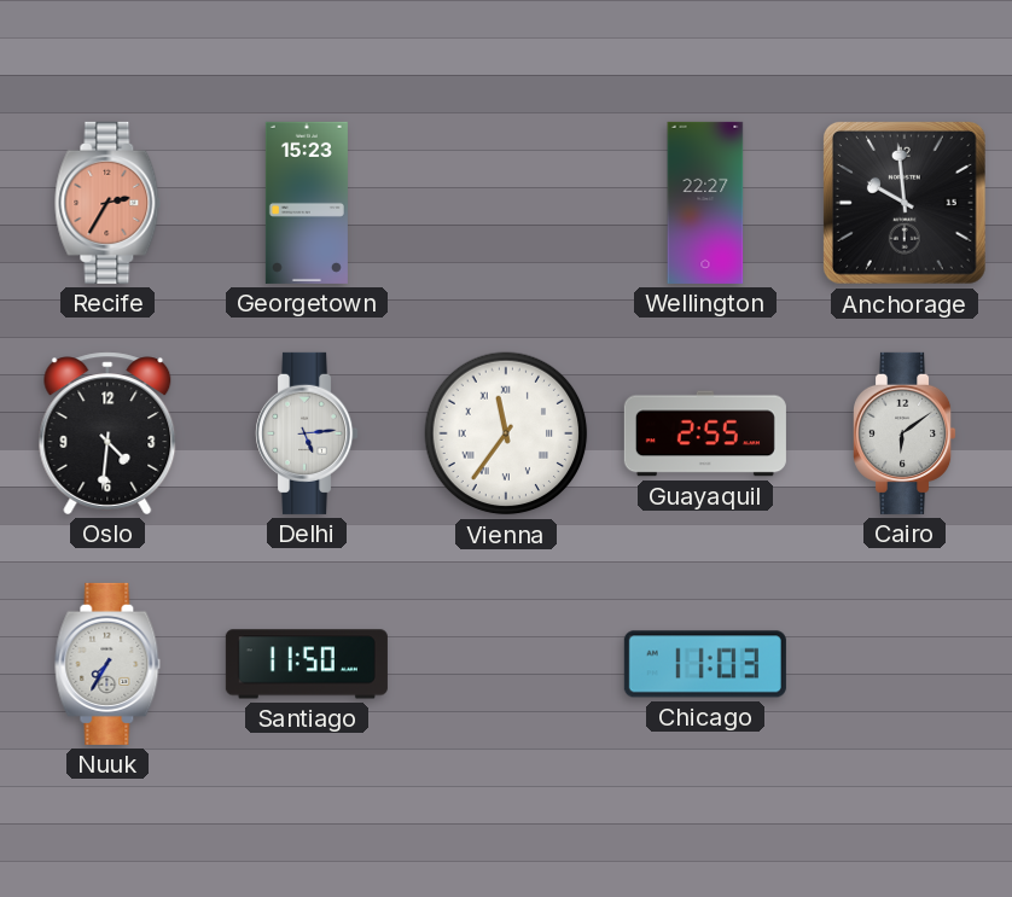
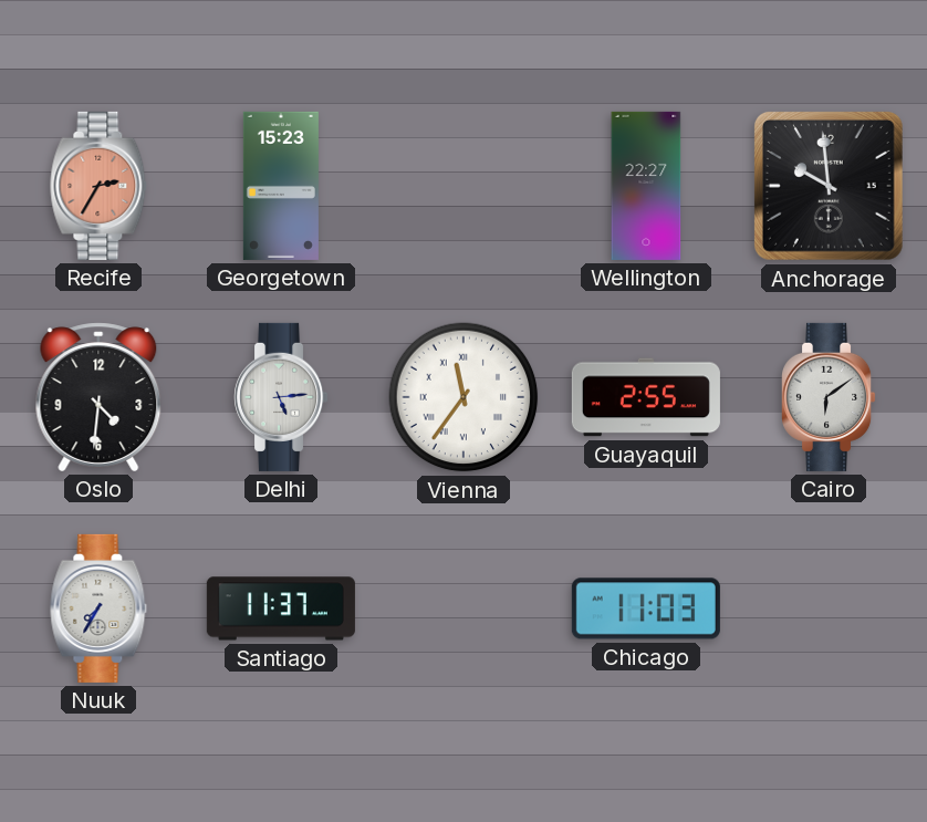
Santiago: 11:50 -> 11:37 (281, 608)
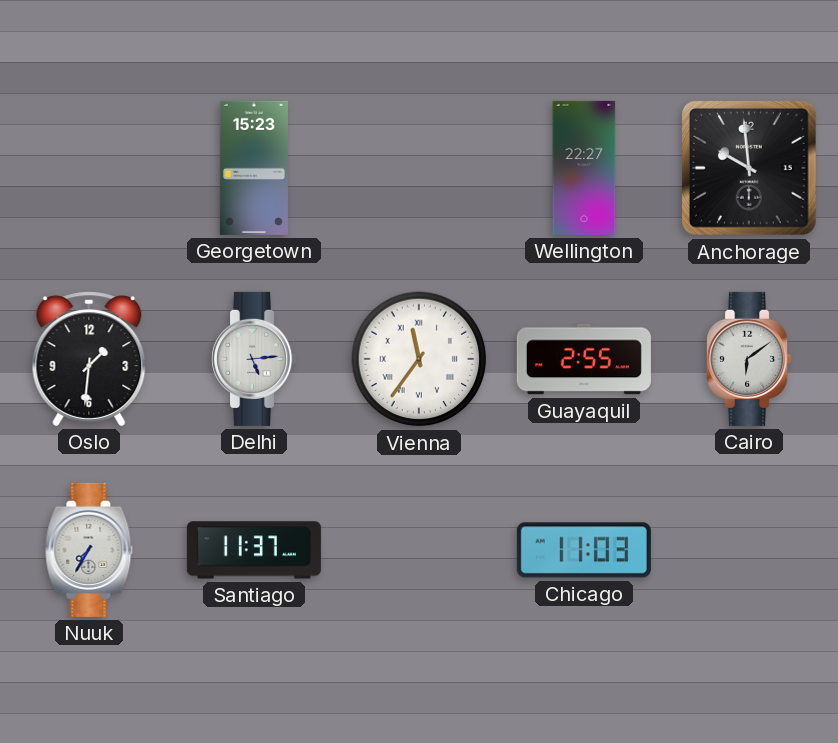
Recife: 2:35 -> none (98, 186)
Oslo: 4:31 -> 1:31 (89, 359)
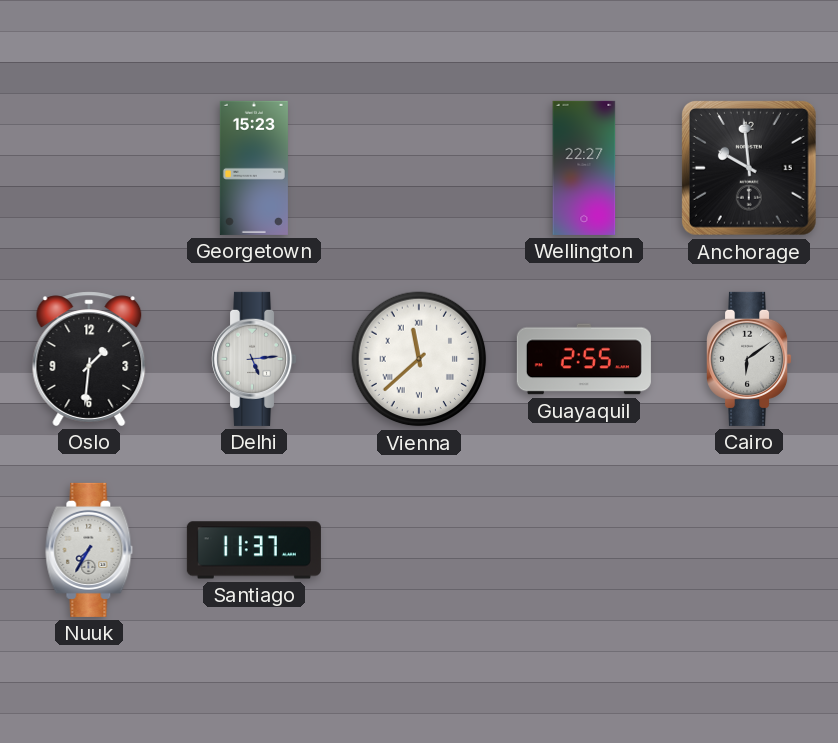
Vienna: 11:36 -> 11:38 (419, 359)
Chicago: 11:03 -> none (584, 550)
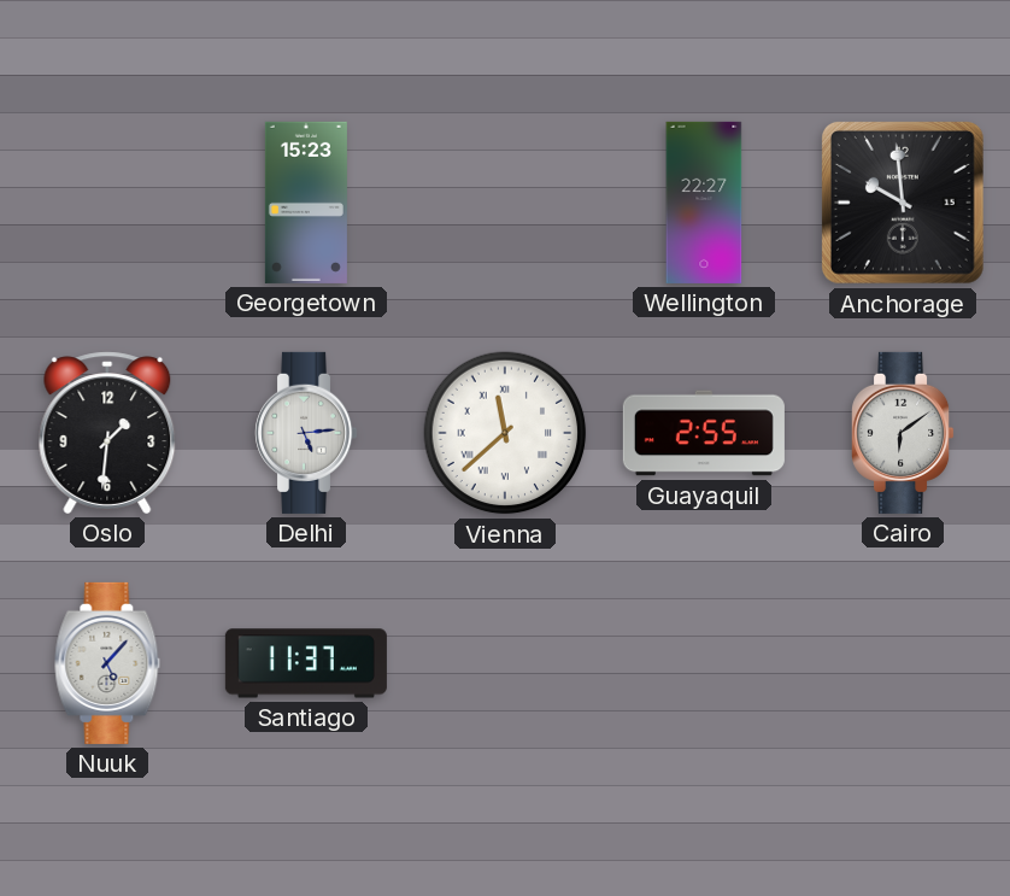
Nuuk: 7:35 -> 5:07 (107, 663)
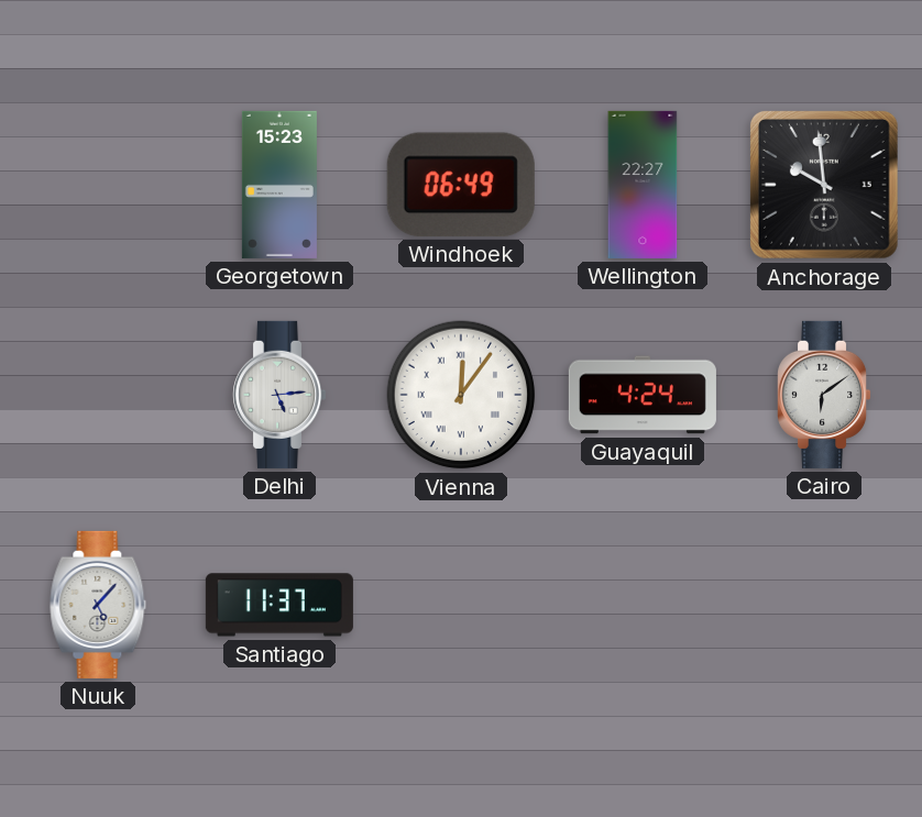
Windhoek: none -> 06:49 (461, 185)
Oslo: 1:31 -> none (107, 433)
Vienna: 11:38 -> 12:06 (461, 395)
Guayaquil: 2:55 -> 4:24 (643, 395)
